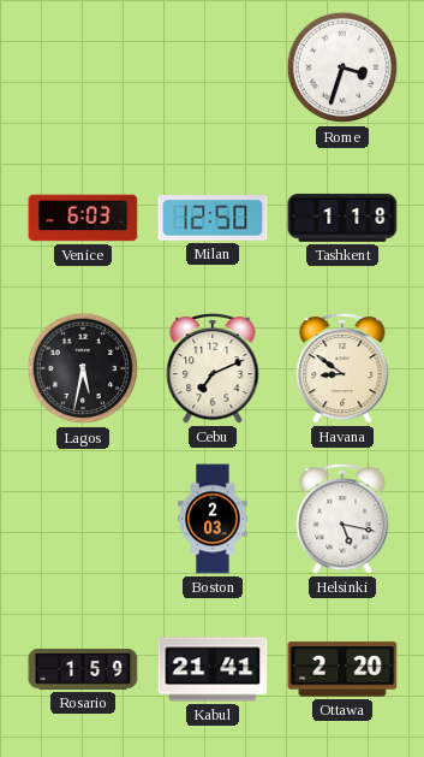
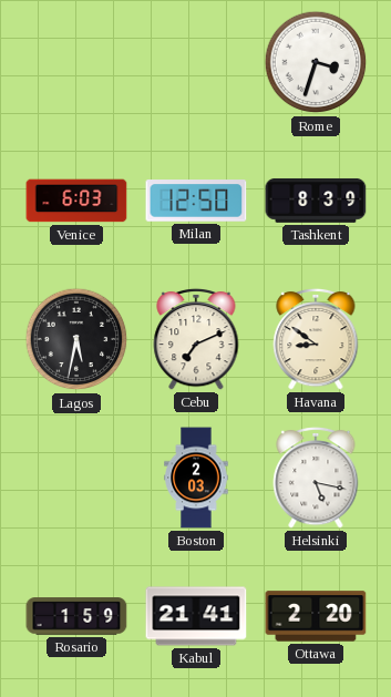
Tashkent: 1:18 -> 8:39 (316, 201)
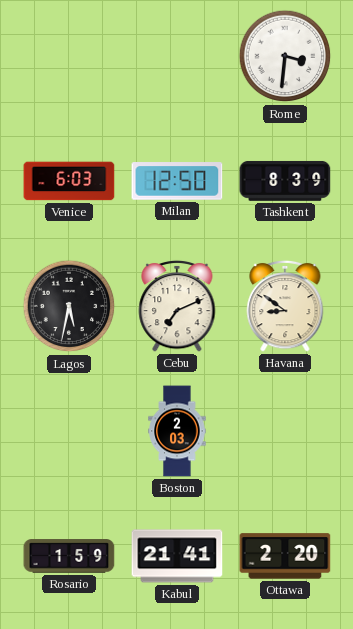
Rome: 3:33 -> 3:31 (285, 56)
Helsinki: 5:17 -> none (316, 478)
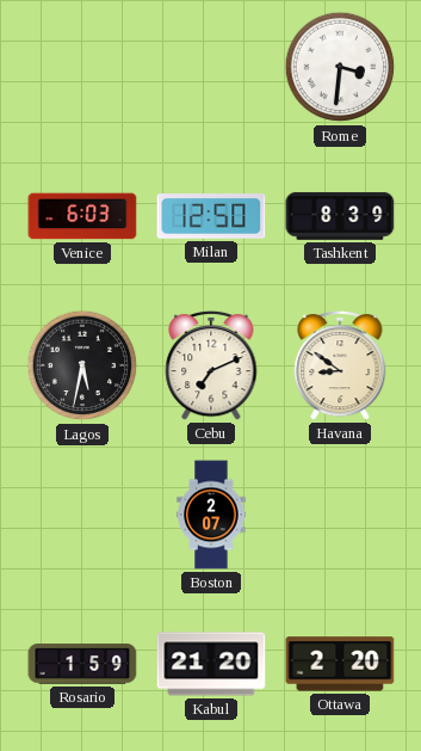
Boston: 2:03 -> 2:07 (211, 515)
Kabul: 21:41 -> 21:20 (211, 664)
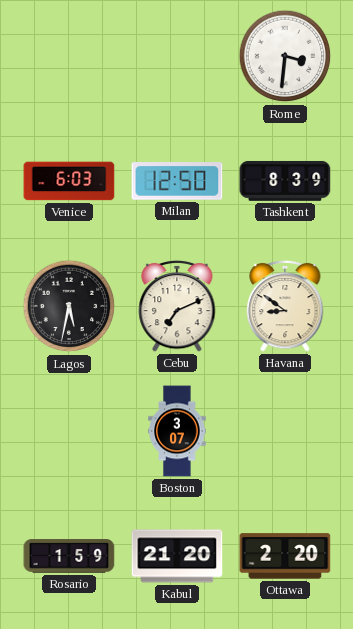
Boston: 2:07 -> 3:07 (177, 431)
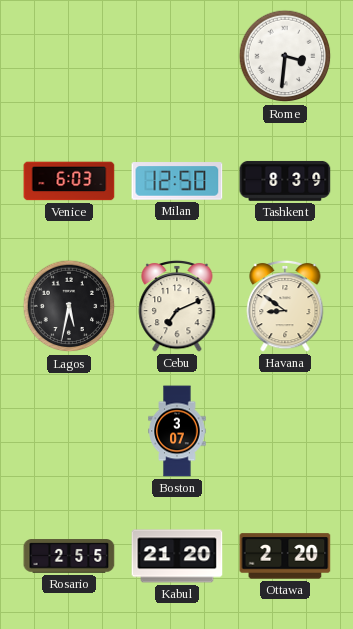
Rosario: 1:59 -> 2:55 (69, 556)
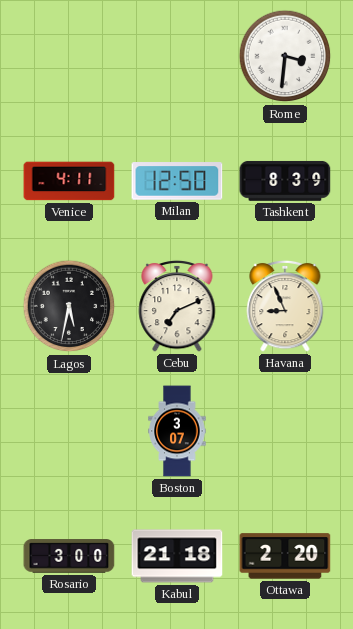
Venice: 6:03 -> 4:11 (69, 181)
Havana: 8:51 -> 8:56 (285, 306)
Rosario: 2:55 -> 3:00 (69, 556)
Kabul: 21:20 -> 21:18 (177, 556)
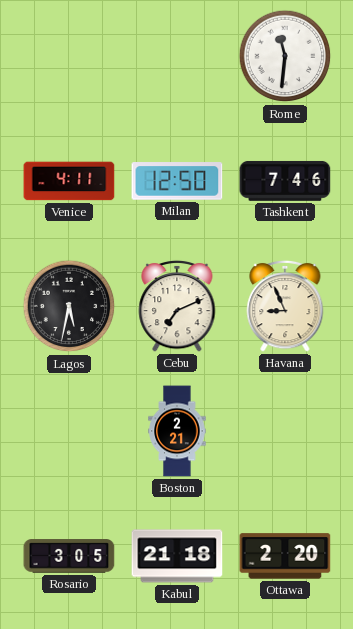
Rome: 3:31 -> 11:31 (285, 56)
Tashkent: 8:39 -> 7:46 (285, 181)
Boston: 3:07 -> 2:21 (177, 431)
Rosario: 3:00 -> 3:05 (69, 556)
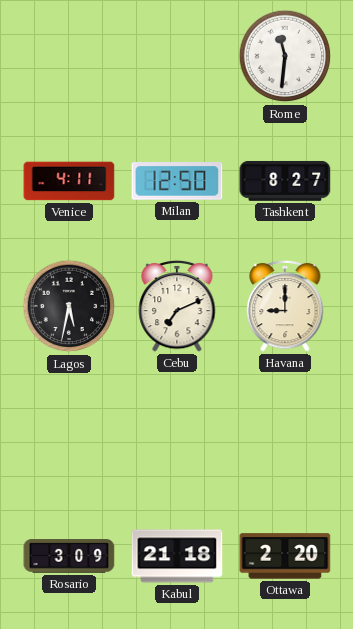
Tashkent: 7:46 -> 8:27 (285, 181)
Havana: 8:56 -> 9:00 (285, 306)
Boston: 2:21 -> none (177, 431)
Rosario: 3:05 -> 3:09 (69, 556)
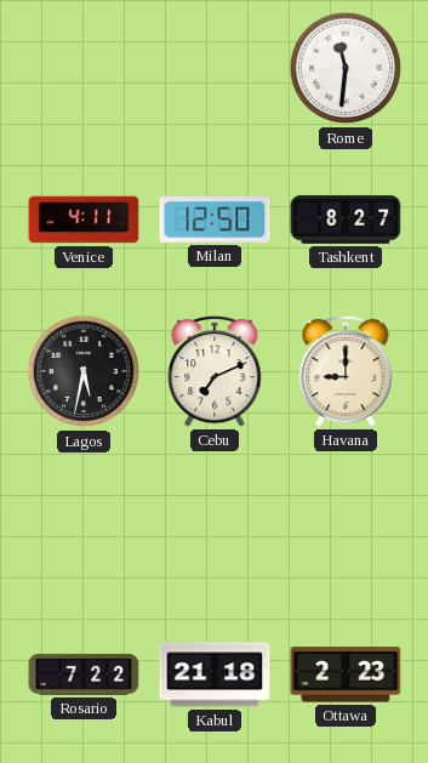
Rosario: 3:09 -> 7:22 (84, 674)
Ottawa: 2:20 -> 2:23 (346, 674)
